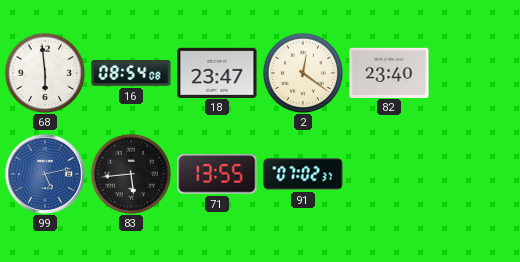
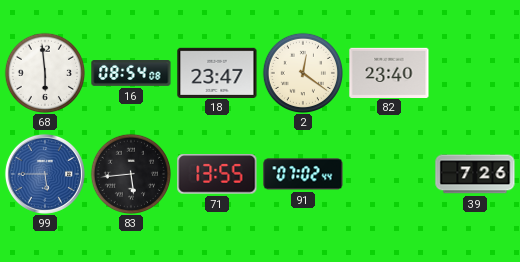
99: 5:13 -> 5:45 (45, 174)
91: 07:02:37 -> 07:02:44 (303, 174)
39: none -> 7:26 (475, 174)
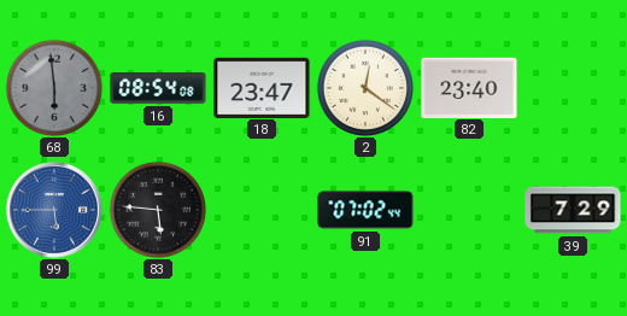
68 dial: white -> grey (53, 87)
83: 5:44 -> 5:46 (157, 209)
71: 13:55 -> none (217, 174)
39: 7:26 -> 7:29 (573, 210)
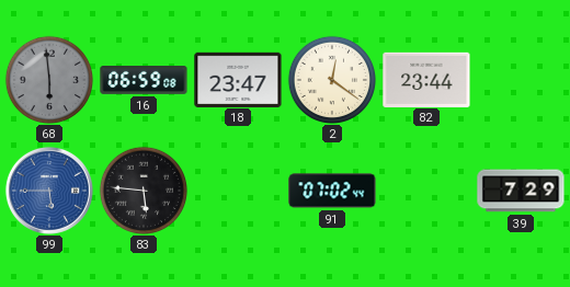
16: 08:54 -> 06:59 (144, 81)
82: 23:40 -> 23:44 (426, 79)
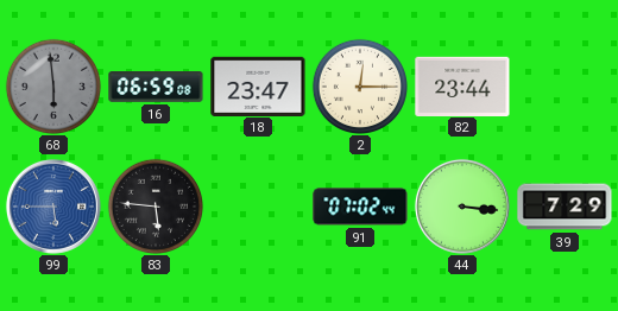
2: 12:21 -> 12:15 (359, 85)
44: none -> 3:16 (462, 207)
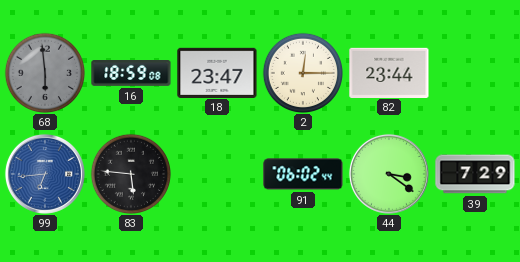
16: 06:59 -> 18:59 (131, 74)
99: 5:45 -> 6:44 (45, 174)
91: 07:02 -> 06:02 (303, 174)
44: 3:16 -> 3:21 (389, 174)
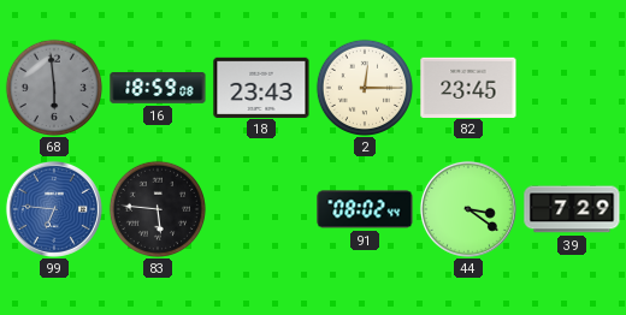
18: 23:47 -> 23:43 (261, 87)
82: 23:44 -> 23:45 (468, 87)
99: 6:44 -> 6:46 (54, 209)
91: 06:02 -> 08:02 (365, 209)
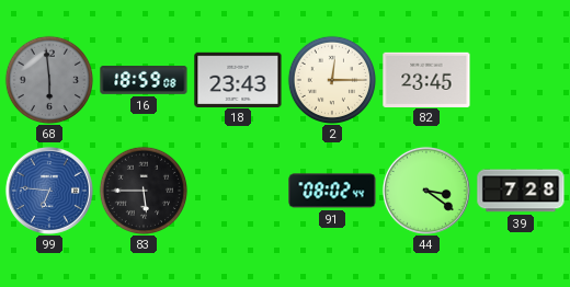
83: 5:46 -> 5:45 (142, 190)
39: 7:29 -> 7:28 (521, 191)
